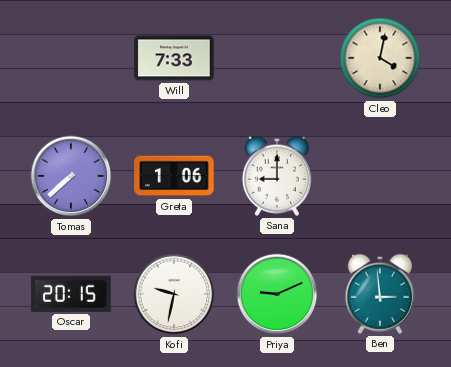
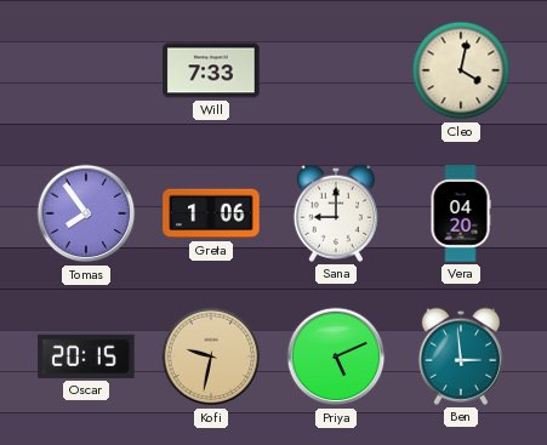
Tomas: 7:38 -> 7:54 (86, 213)
Vera: none -> 04:20 (461, 213)
Kofi dial: white -> champagne (211, 356)
Priya: 9:11 -> 5:11 (336, 356)
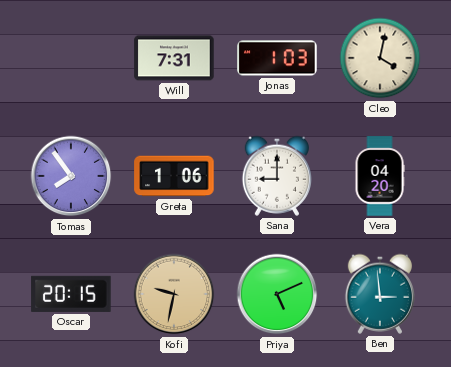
Will: 7:33 -> 7:31 (174, 58)
Jonas: none -> 1:03 (277, 58)
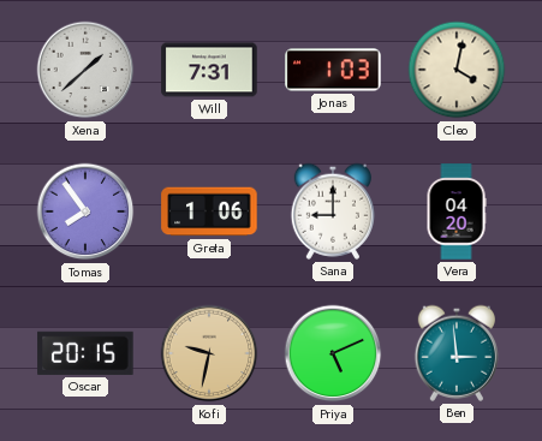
Xena: none -> 1:38 (85, 70)
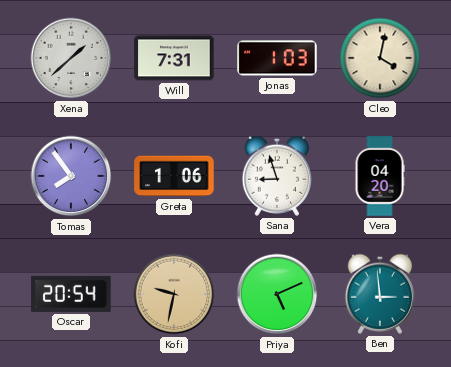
Sana: 9:00 -> 8:57 (276, 176)
Oscar: 20:15 -> 20:54 (71, 294)
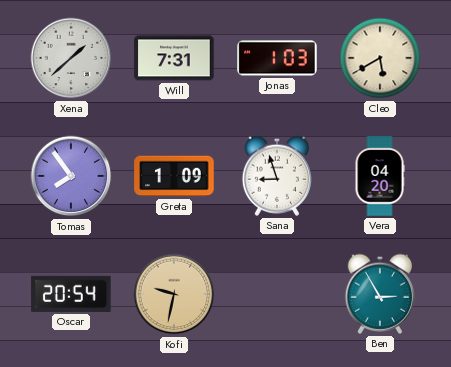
Cleo: 4:02 -> 5:40 (380, 58)
Greta: 1:06 -> 1:09 (174, 176)
Priya: 5:11 -> none (277, 294)
Ben: 2:59 -> 2:55 (379, 294)
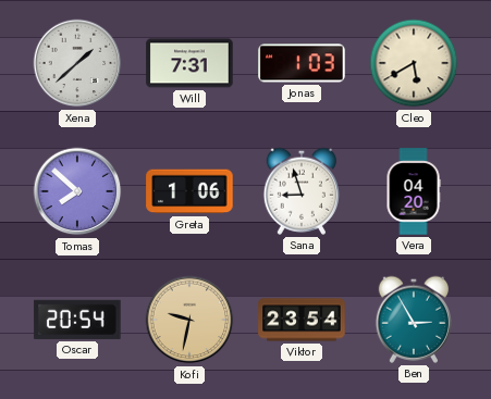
Tomas: 7:54 -> 7:52 (77, 191)
Greta: 1:09 -> 1:06 (189, 191)
Viktor: none -> 23:54 (302, 320)
